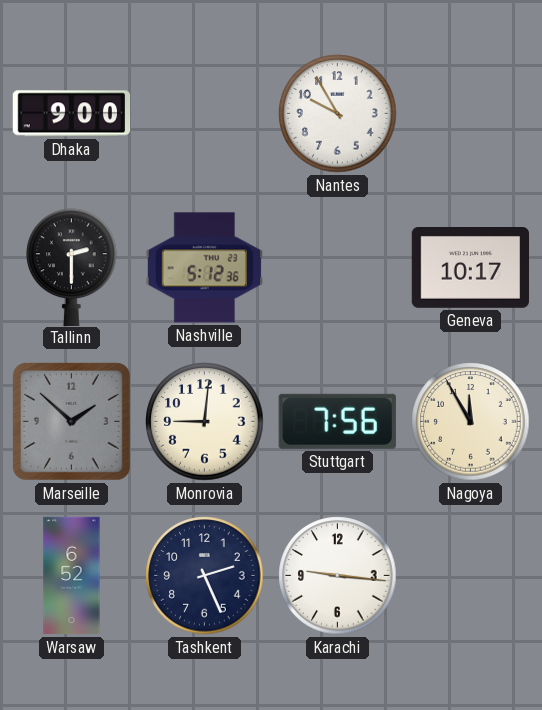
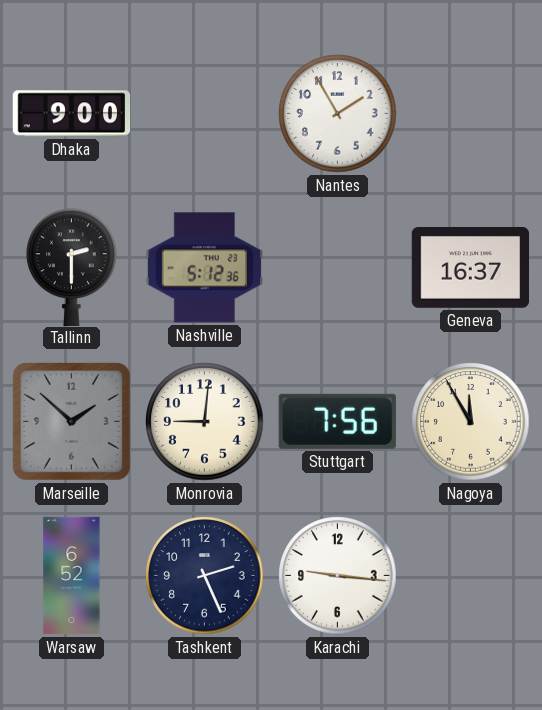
Nantes: 9:55 -> 1:55 (338, 114)
Geneva: 10:17 -> 16:37 (471, 268)
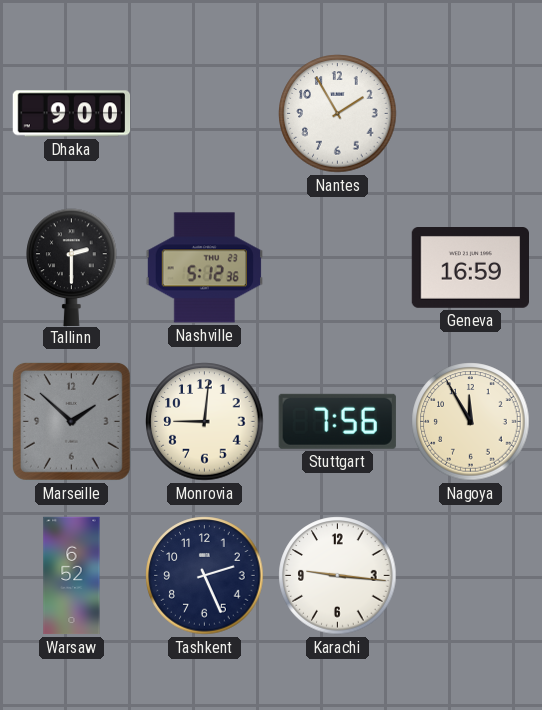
Geneva: 16:37 -> 16:59 (471, 268)
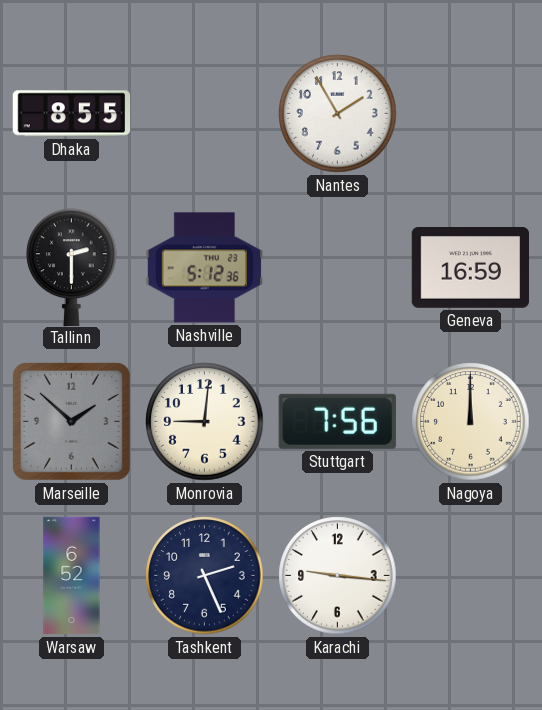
Dhaka: 9:00 -> 8:55 (72, 114)
Nagoya: 11:55 -> 12:00 (471, 422)
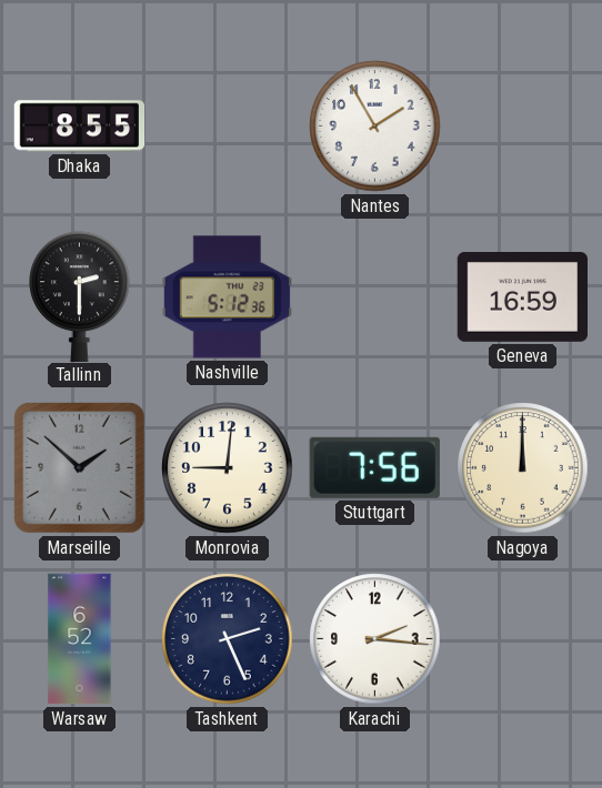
Karachi: 9:16 -> 2:16 (375, 639)
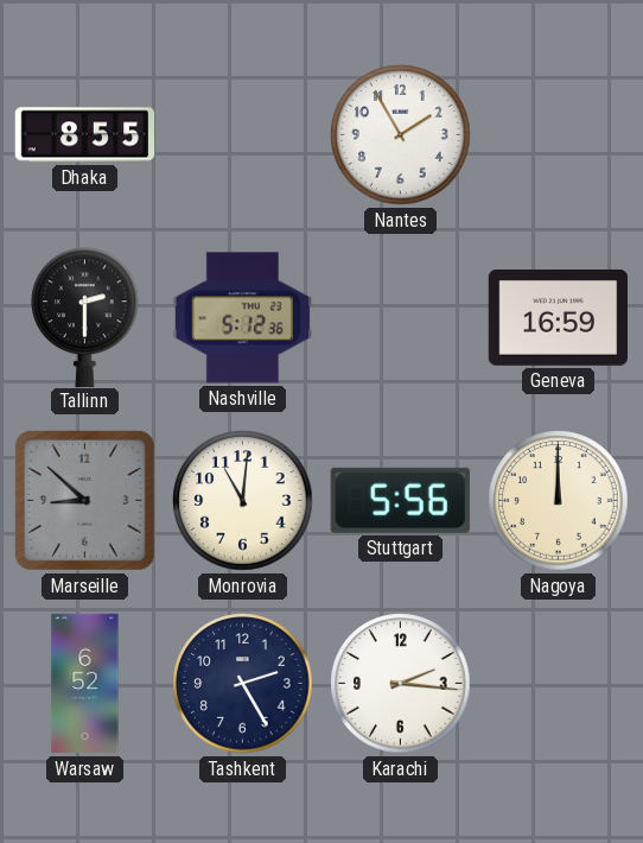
Marseille: 1:52 -> 8:52 (84, 500)
Monrovia: 9:01 -> 11:01 (243, 501)
Stuttgart: 7:56 -> 5:56 (400, 500)
Tashkent: 2:26 -> 2:25 (243, 684)
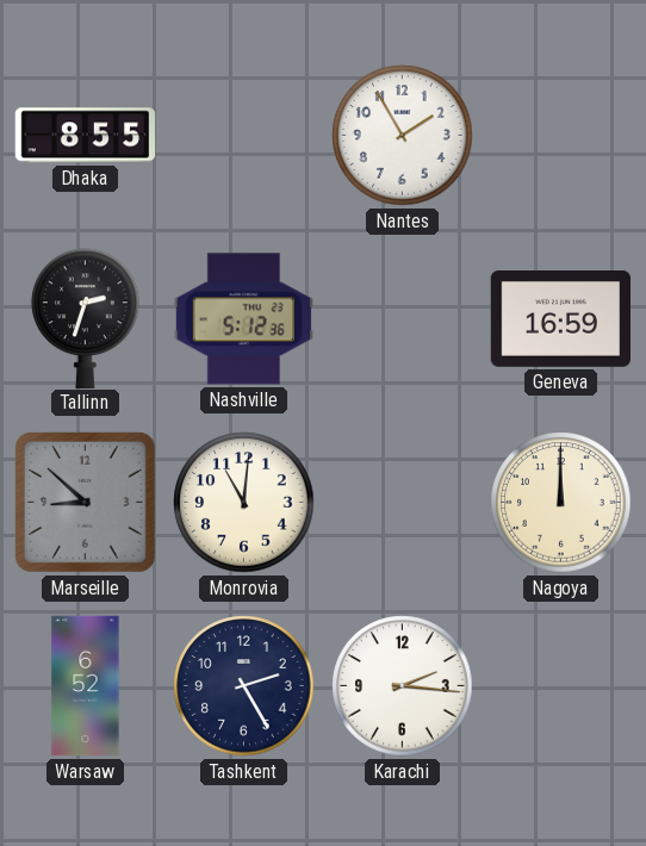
Tallinn: 2:30 -> 2:33 (86, 318)
Stuttgart: 5:56 -> none (400, 500)
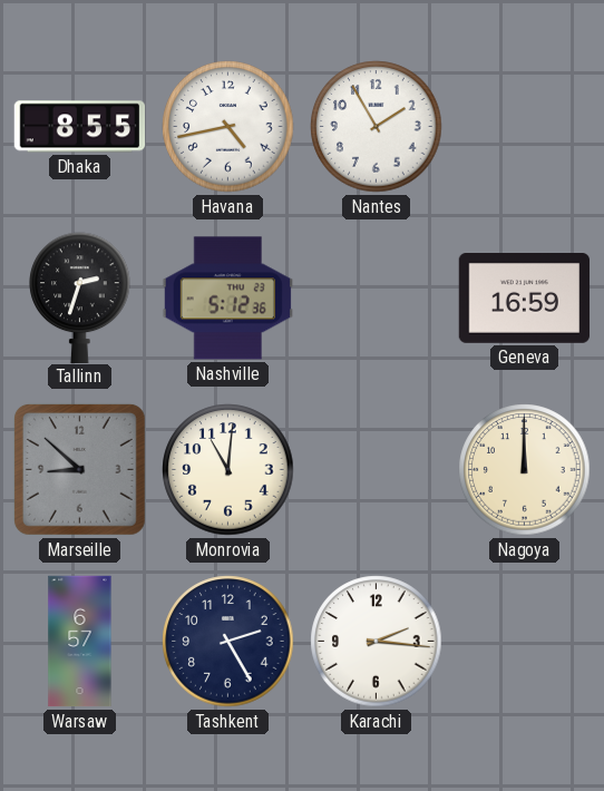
Havana: none -> 4:43 (228, 127)
Warsaw: 6:52 -> 6:57 (80, 642)
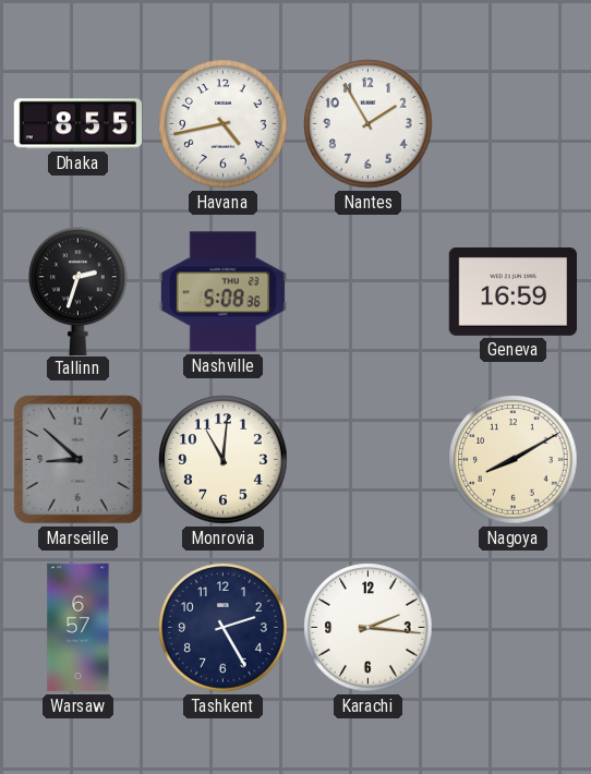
Nashville: 5:12 -> 5:08 (222, 292)
Nagoya: 12:00 -> 8:10 (514, 460)
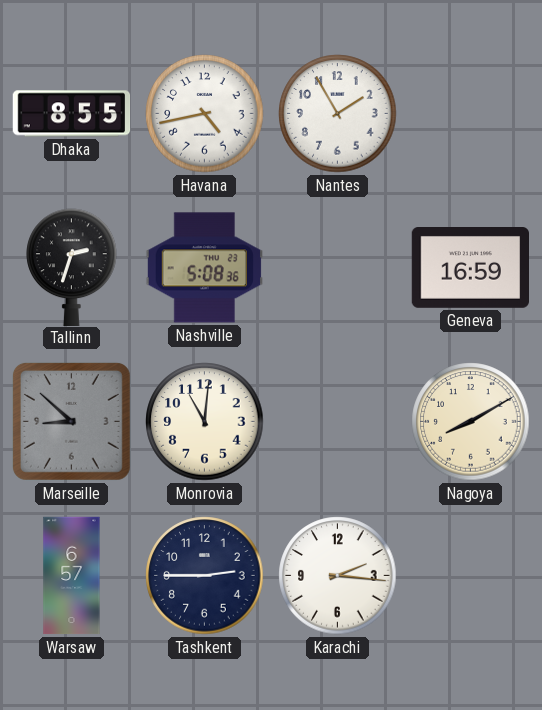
Tashkent: 2:25 -> 2:45 (205, 576)
